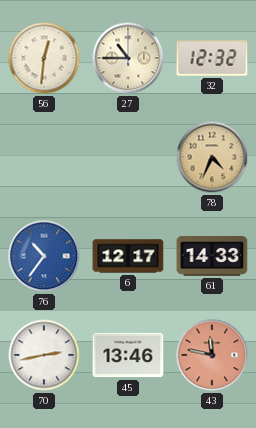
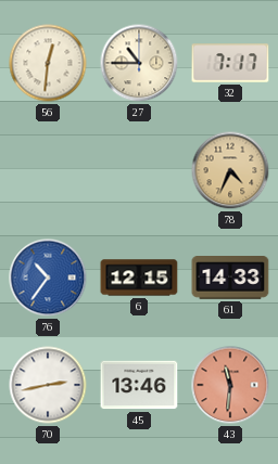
32: 12:32 -> 7:17 (230, 63)
6: 12:17 -> 12:15 (139, 278)
43: 11:47 -> 11:31 (230, 385)
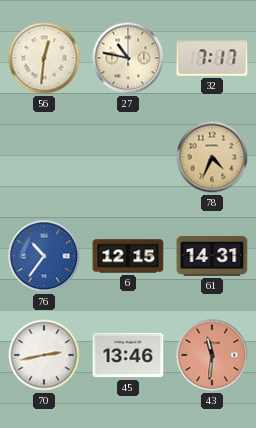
27: 10:45 -> 10:47 (128, 58)
61: 14:33 -> 14:31 (212, 257)
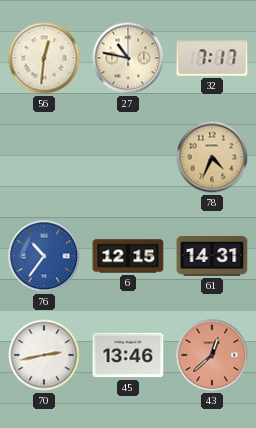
43: 11:31 -> 12:38 (212, 355)
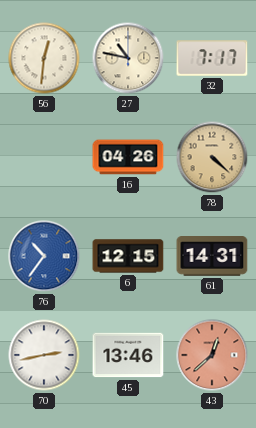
16: none -> 04:26 (128, 157)
78: 4:34 -> 4:22 (212, 157)
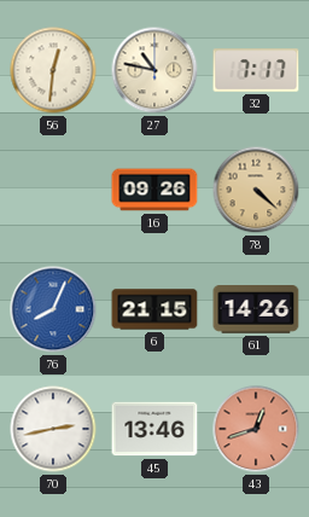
16: 04:26 -> 09:26 (154, 190)
76: 10:36 -> 8:04 (53, 309)
6: 12:15 -> 21:15 (154, 309)
61: 14:31 -> 14:26 (256, 310)
43: 12:38 -> 12:42 (256, 429)
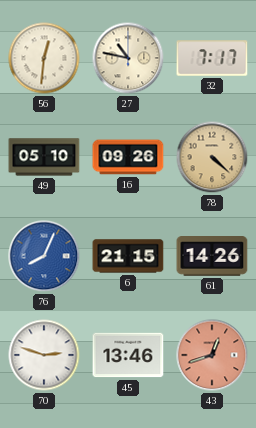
49: none -> 05:10 (44, 157)
70: 2:43 -> 2:48 (44, 355)
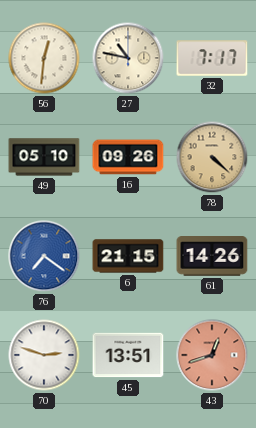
76: 8:04 -> 7:21 (44, 256)
45: 13:46 -> 13:51 (128, 355)
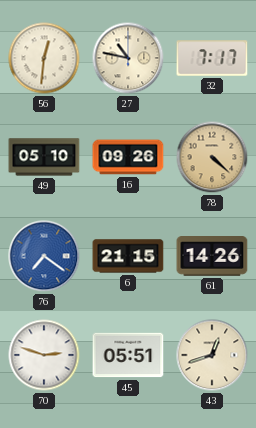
45: 13:51 -> 05:51 (128, 355)
43 dial: salmon -> cream (212, 355)
